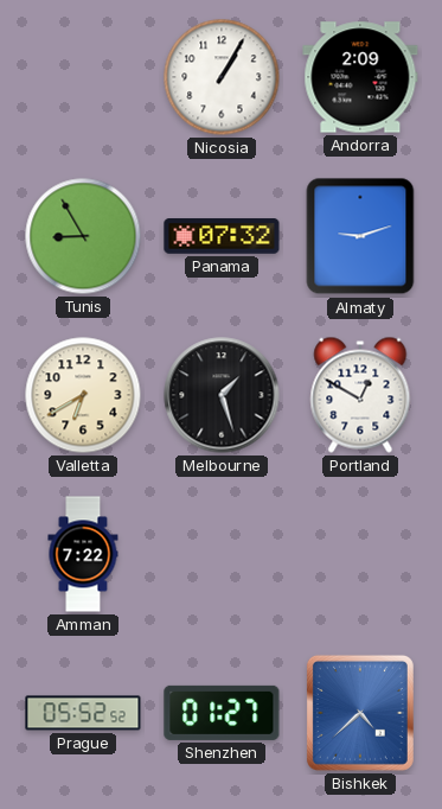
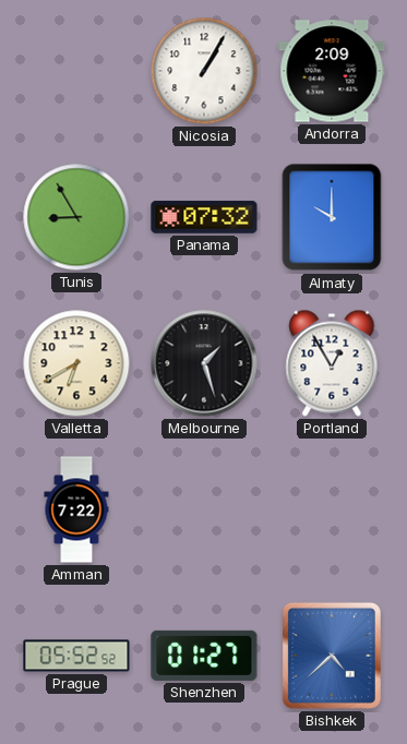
Almaty: 9:12 -> 10:00 (332, 217)
Portland: 12:50 -> 12:55 (332, 363)
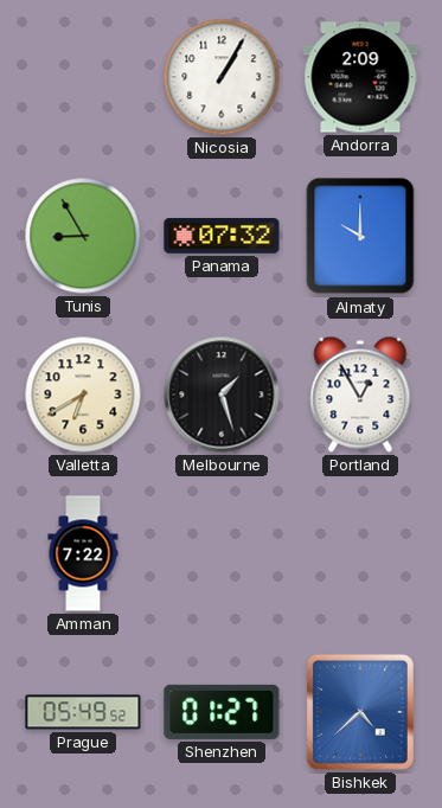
Prague: 05:52 -> 05:49 (83, 712)
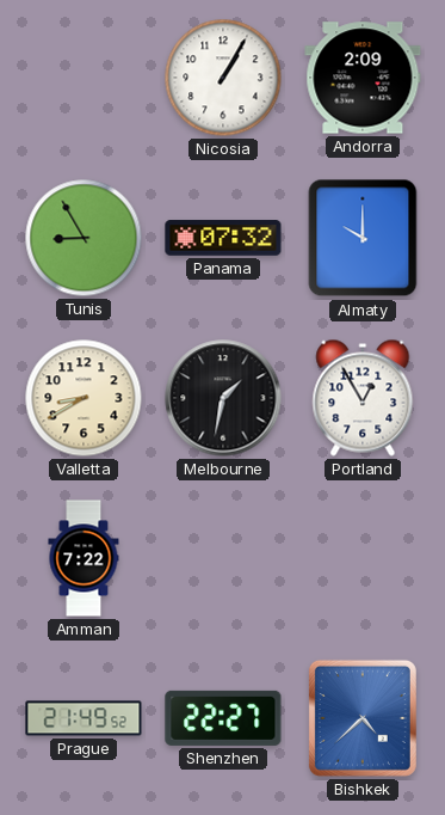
Valletta: 6:40 -> 8:40 (84, 398)
Melbourne: 1:27 -> 1:32 (223, 398)
Prague: 05:49 -> 21:49 (84, 718)
Shenzhen: 01:27 -> 22:27 (223, 718)
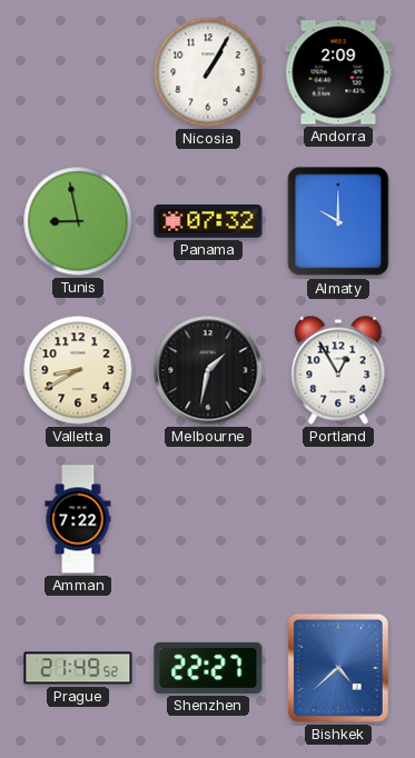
Tunis: 8:55 -> 8:58 (78, 221)
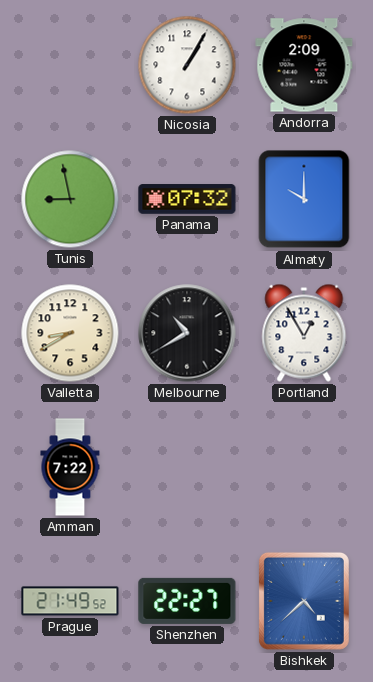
Melbourne: 1:32 -> 10:40 (187, 333)
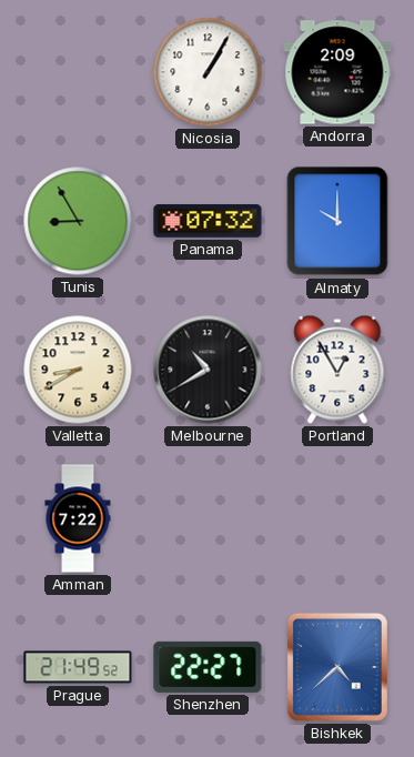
Tunis: 8:58 -> 8:55 (78, 221)
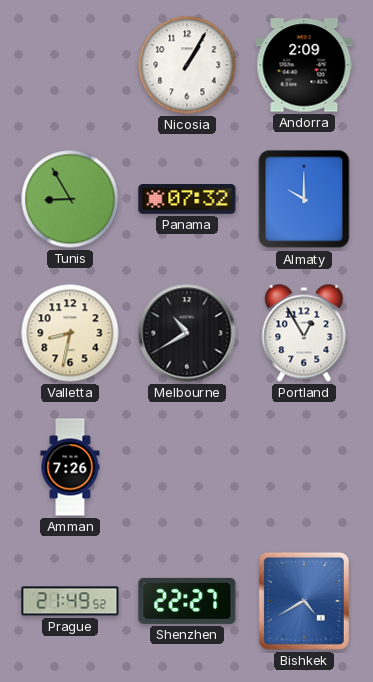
Valletta: 8:40 -> 8:32 (70, 333)
Amman: 7:22 -> 7:26 (70, 467)
Bishkek: 4:38 -> 4:40 (304, 601)
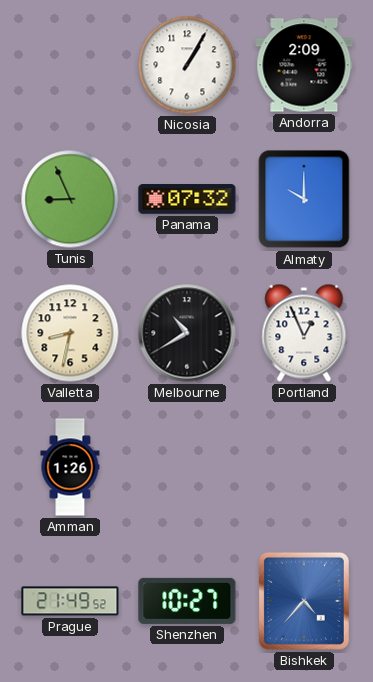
Tunis: 8:55 -> 8:56 (70, 199)
Portland: 12:55 -> 12:56 (304, 333)
Amman: 7:26 -> 1:26 (70, 467)
Shenzhen: 22:27 -> 10:27 (187, 601)
Bishkek: 4:40 -> 4:37 (304, 601)
